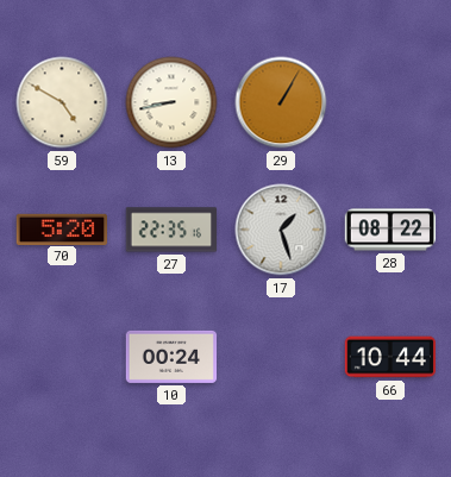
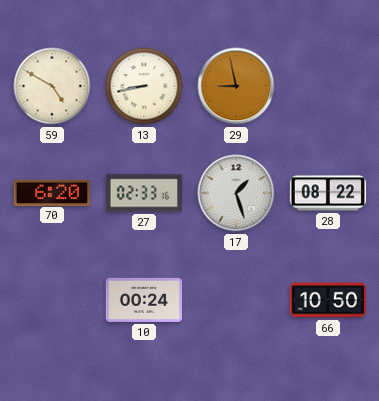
29: 1:05 -> 8:58 (236, 86)
70: 5:20 -> 6:20 (52, 192)
27: 22:35 -> 02:33 (144, 193)
66: 10:44 -> 10:50 (328, 300)
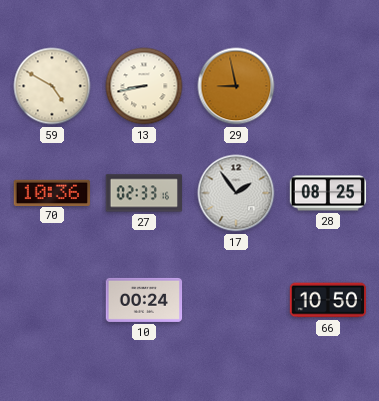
70: 6:20 -> 10:36 (52, 192)
17: 1:27 -> 1:54 (236, 193)
28: 08:22 -> 08:25 (328, 193)
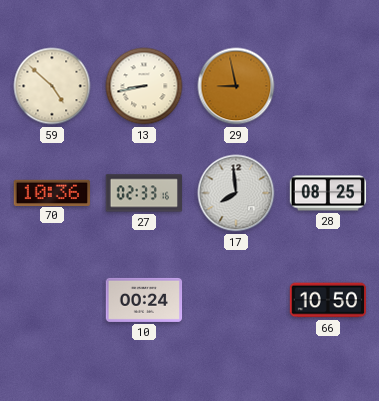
59: 4:50 -> 4:52 (52, 86)
17: 1:54 -> 7:59 (236, 193)
